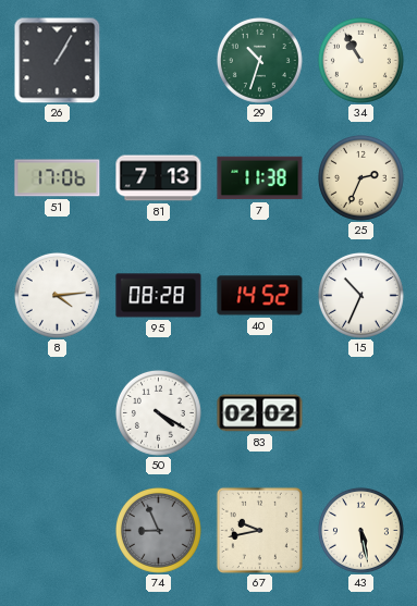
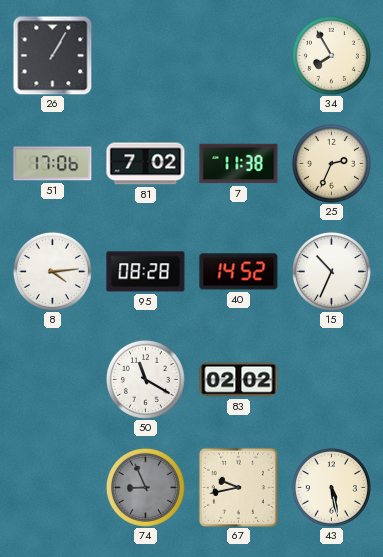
29: 10:33 -> none (259, 60)
34: 10:55 -> 7:55 (331, 55)
81: 7:13 -> 7:02 (146, 164)
50: 4:20 -> 11:20 (145, 379)
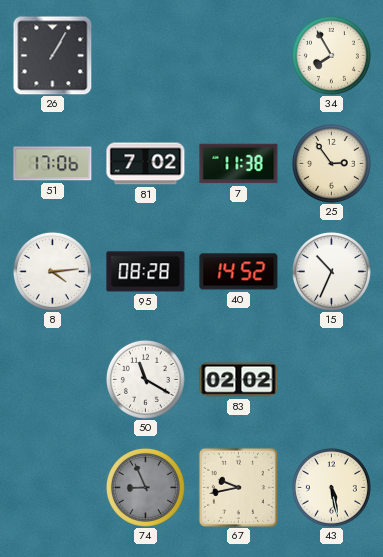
25: 2:34 -> 2:54 (331, 163)
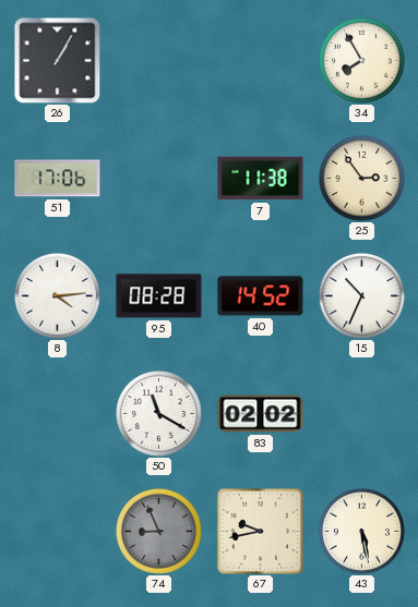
81: 7:02 -> none (146, 164)
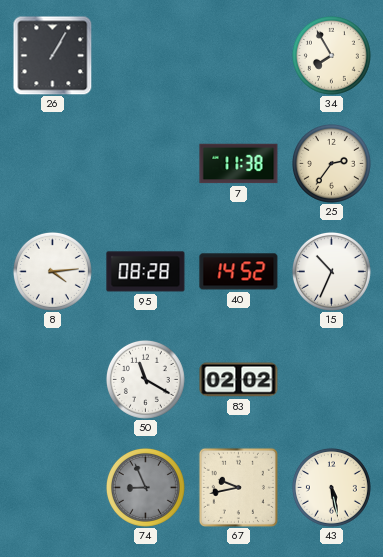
51: 17:06 -> none (58, 179)
25: 2:54 -> 2:36 (331, 163)
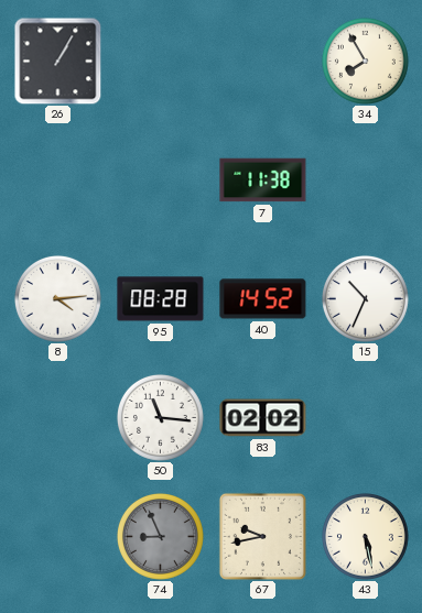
25: 2:36 -> none (331, 163)
50: 11:20 -> 11:16 (160, 417)
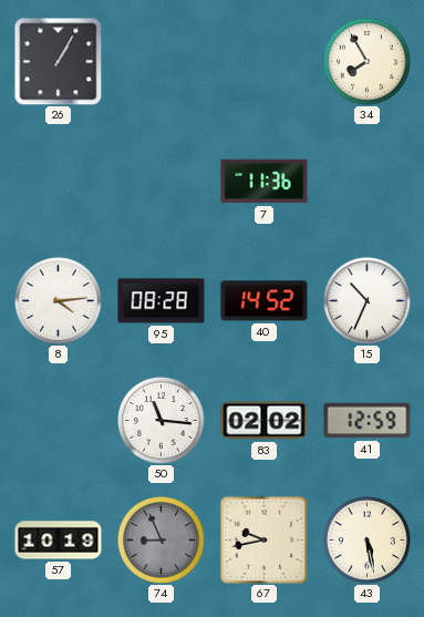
7: 11:38 -> 11:36 (265, 182)
41: none -> 12:59 (368, 421)
57: none -> 10:19 (59, 541)
